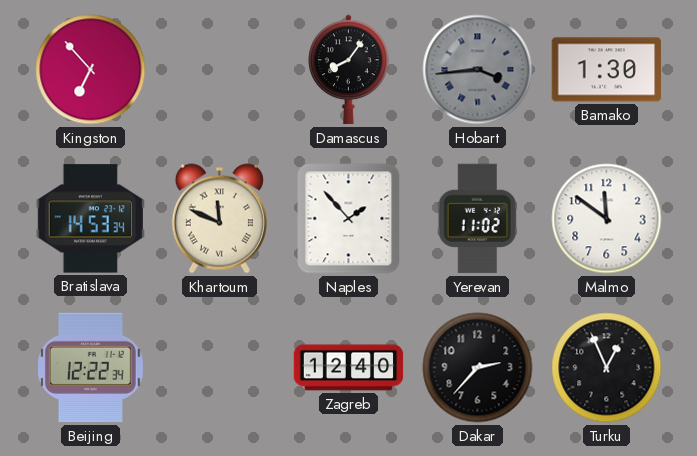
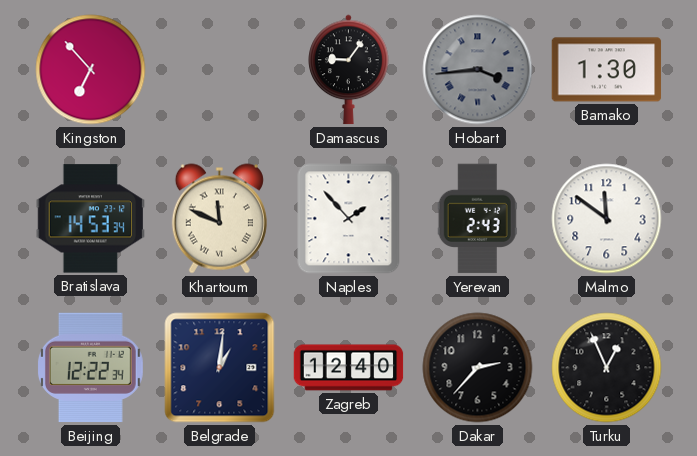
Damascus: 8:06 -> 9:06 (349, 70)
Yerevan: 11:02 -> 2:43 (477, 219)
Belgrade: none -> 1:01 (220, 368)
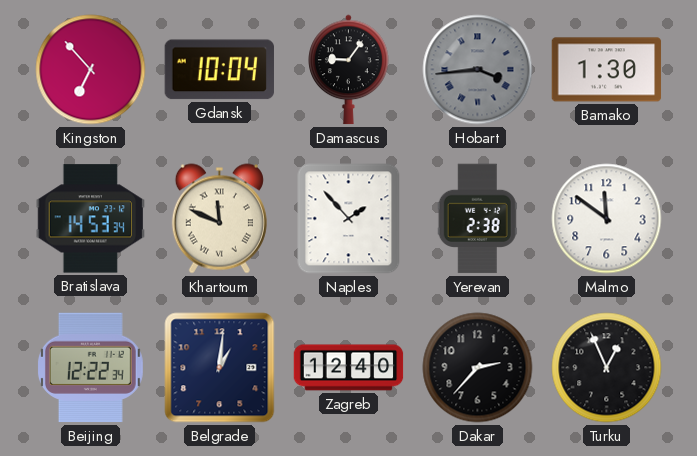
Gdansk: none -> 10:04 (219, 70)
Yerevan: 2:43 -> 2:38 (477, 219)
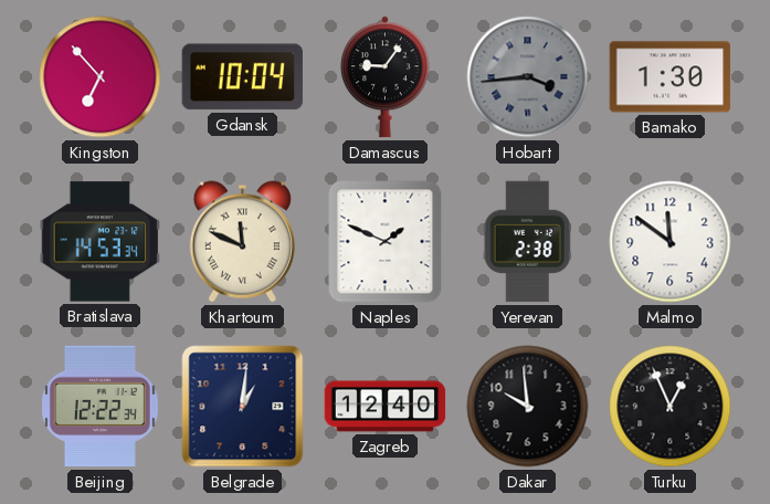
Naples: 1:53 -> 1:49 (386, 242)
Dakar: 2:37 -> 9:59 (528, 407)
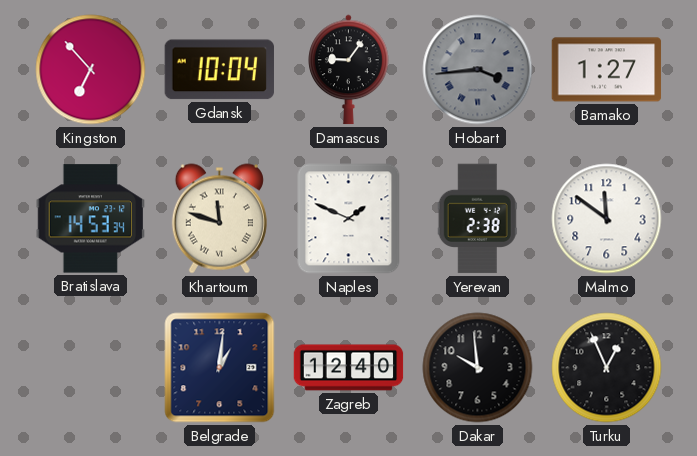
Bamako: 1:30 -> 1:27 (607, 70)
Khartoum: 11:49 -> 11:48 (219, 219)
Beijing: 12:22 -> none (99, 407)
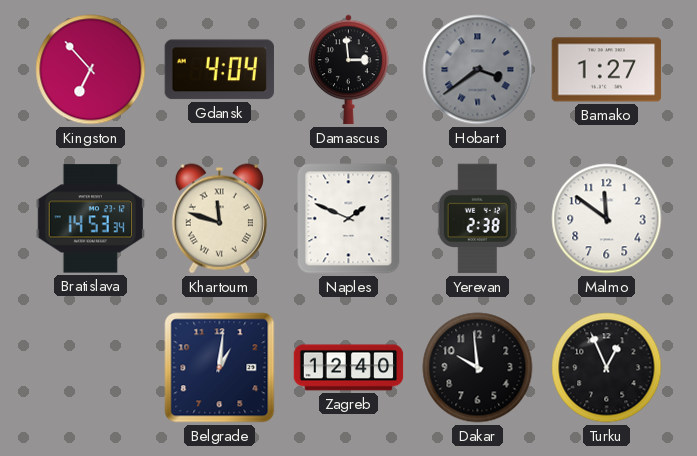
Gdansk: 10:04 -> 4:04 (219, 70)
Damascus: 9:06 -> 2:59 (349, 70)
Hobart: 3:44 -> 3:39 (478, 70)
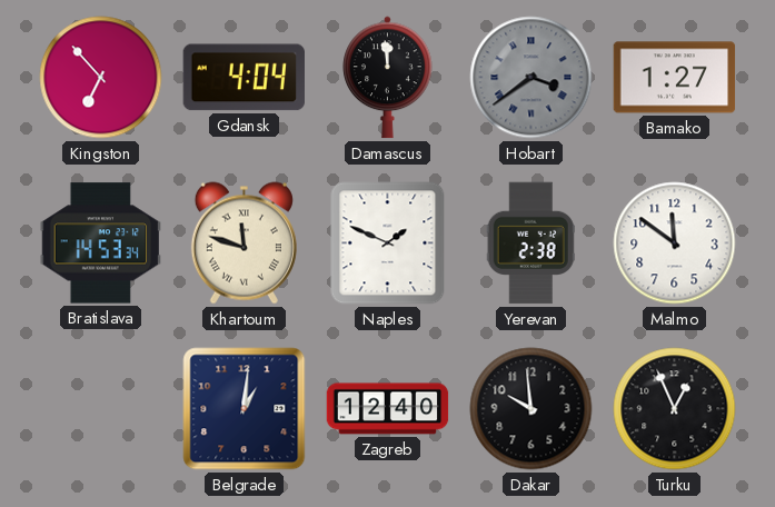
Damascus: 2:59 -> 11:59 (388, 78)
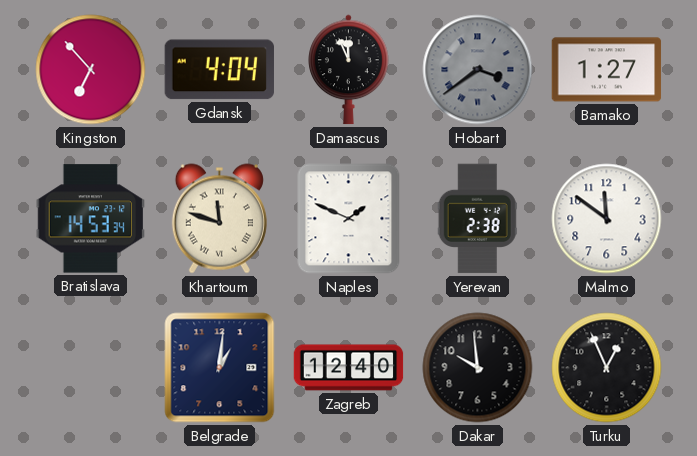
Damascus: 11:59 -> 11:56 (349, 70)
